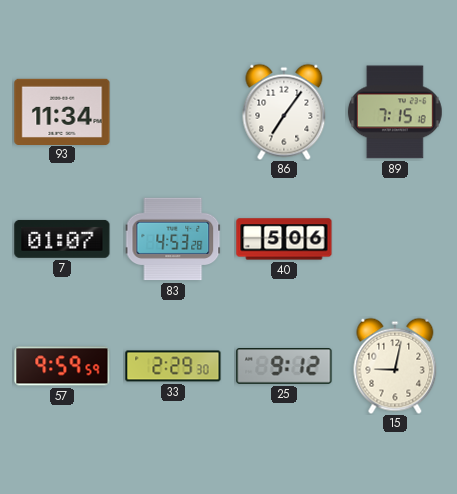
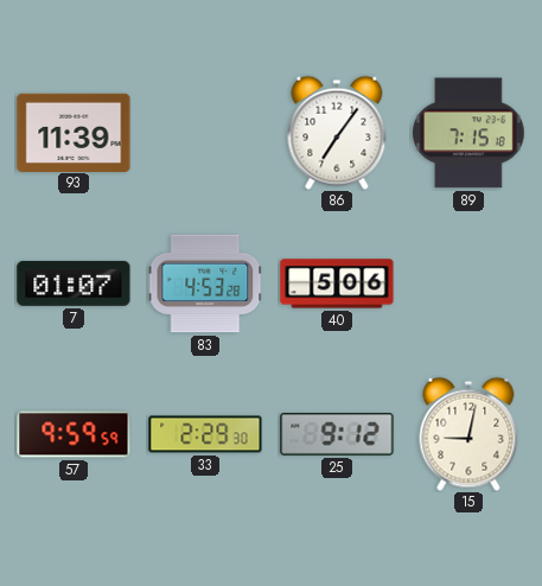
93: 11:34 -> 11:39 (74, 132)
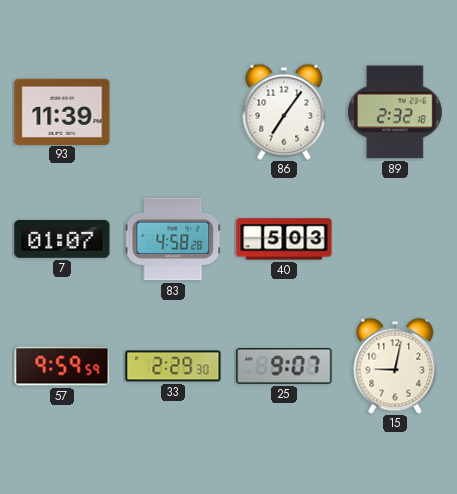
89: 7:15 -> 2:32 (395, 112)
83: 4:53 -> 4:58 (173, 239)
40: 5:06 -> 5:03 (284, 239)
25: 9:12 -> 9:07 (284, 367)
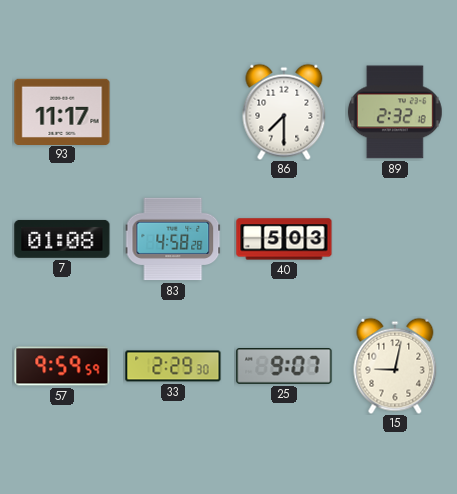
93: 11:39 -> 11:17 (62, 111)
86: 7:06 -> 7:30 (284, 112)
7: 01:07 -> 01:08 (62, 239)
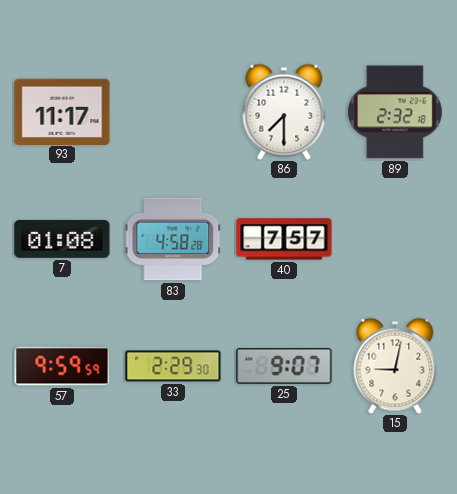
40: 5:03 -> 7:57 (284, 239)
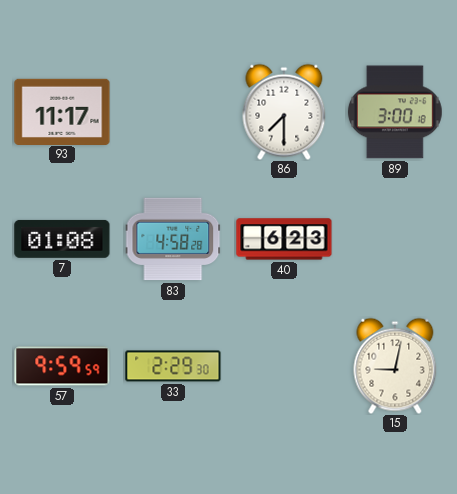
89: 2:32 -> 3:00 (395, 112)
40: 7:57 -> 6:23 (284, 239)
25: 9:07 -> none (284, 367)
